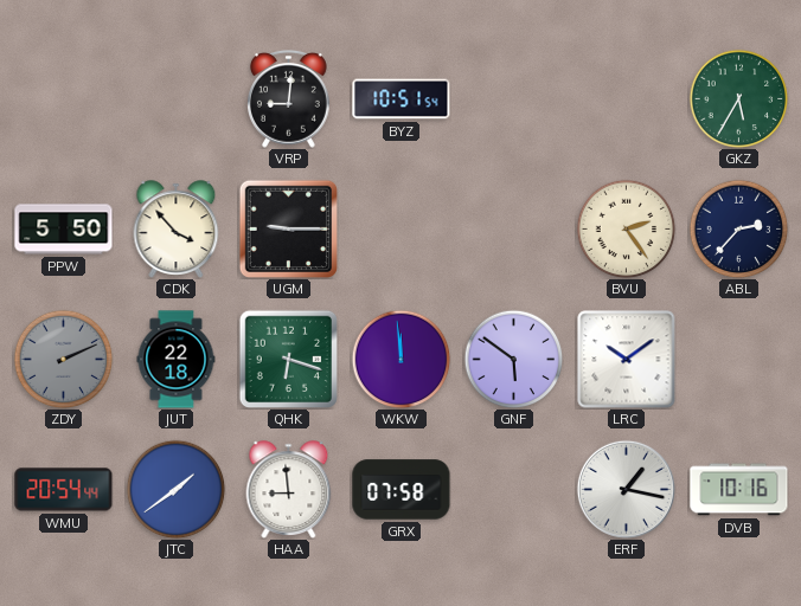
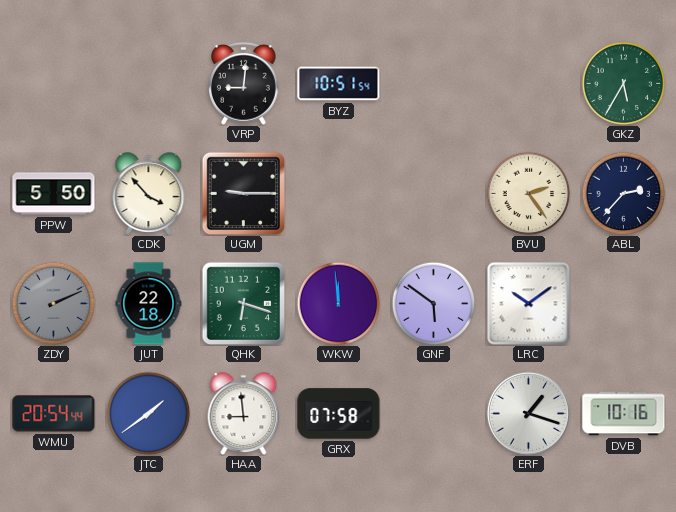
ERF: 1:17 -> 1:18 (528, 413)
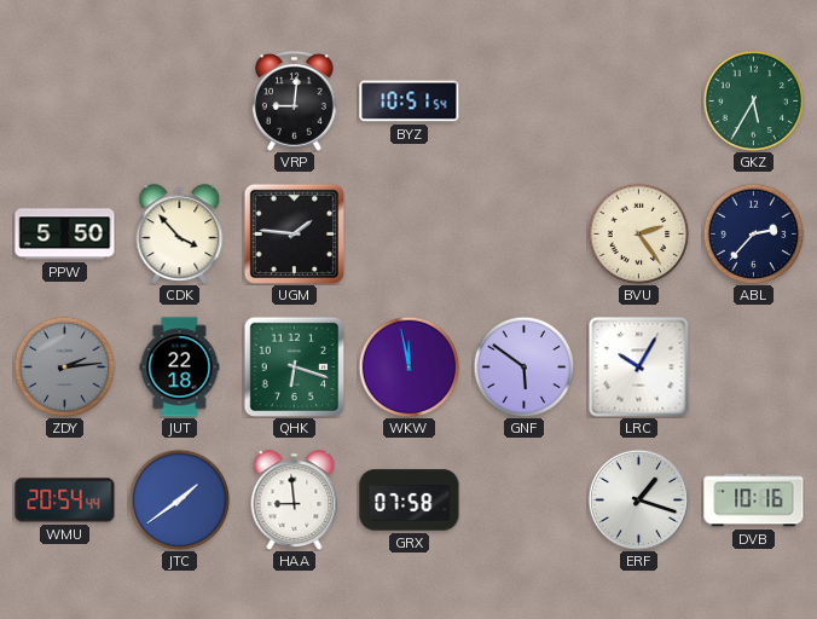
UGM: 9:15 -> 1:46 (294, 233)
ZDY: 2:11 -> 2:14 (64, 366)
WKW: 11:59 -> 11:58 (408, 366)
LRC: 10:09 -> 10:05 (639, 368)
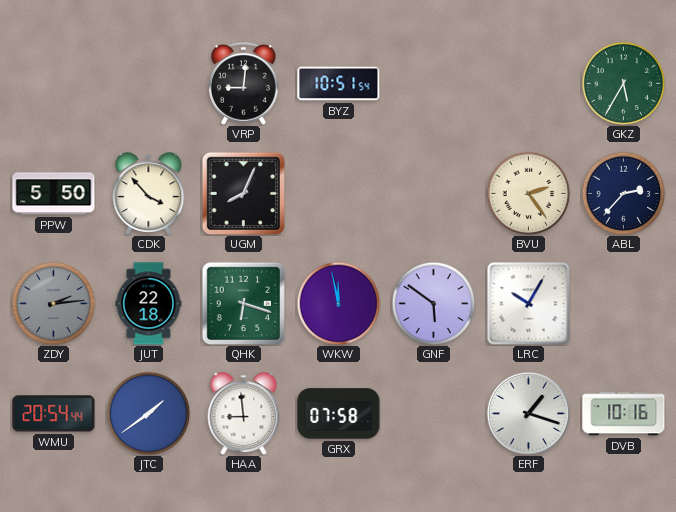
UGM: 1:46 -> 8:04 (243, 193)
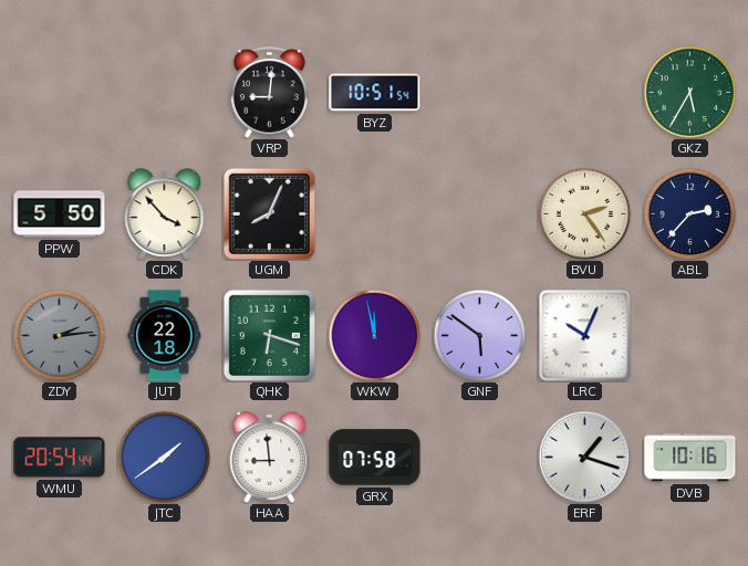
LRC: 10:05 -> 10:04 (585, 336)
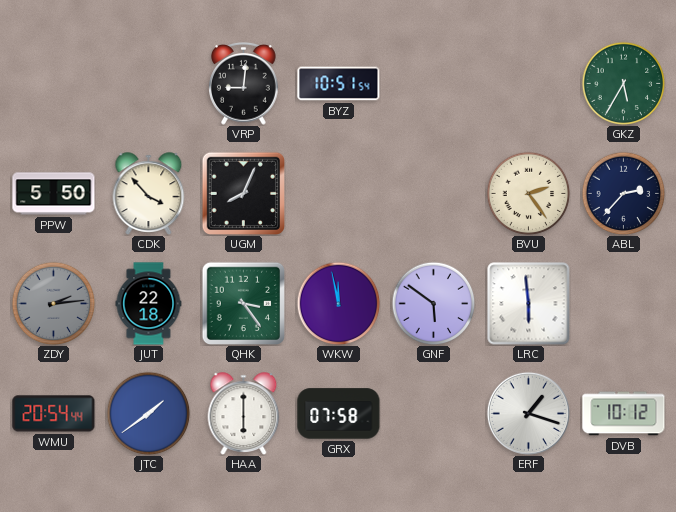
QHK: 6:18 -> 3:24 (243, 303)
LRC: 10:04 -> 5:59 (529, 304)
HAA: 8:59 -> 6:00 (244, 414)
DVB: 10:16 -> 10:12 (624, 414)
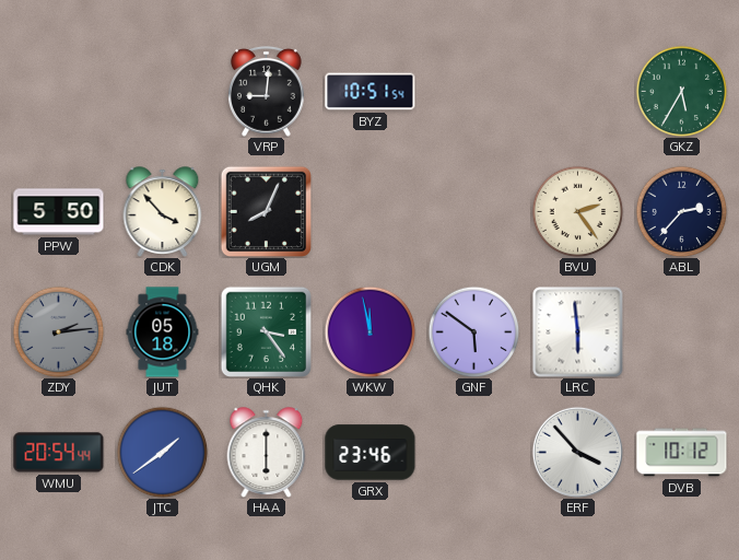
JUT: 22:18 -> 05:18 (163, 332)
GRX: 07:58 -> 23:46 (371, 453)
ERF: 1:18 -> 3:53 (577, 452)
